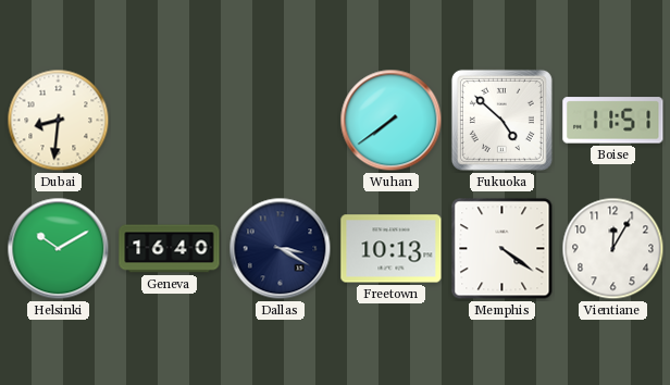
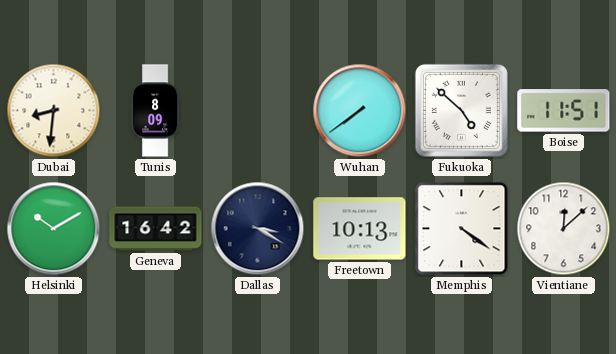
Tunis: none -> 8:09 (155, 111)
Geneva: 16:40 -> 16:42 (156, 229)
Vientiane: 12:05 -> 12:08 (564, 229)
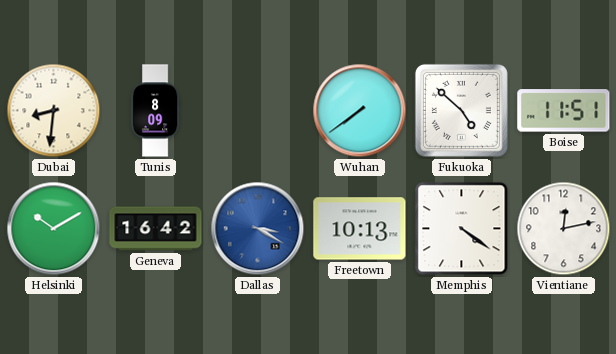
Dallas dial: navy -> blue (258, 229)
Vientiane: 12:08 -> 12:13 (564, 229)
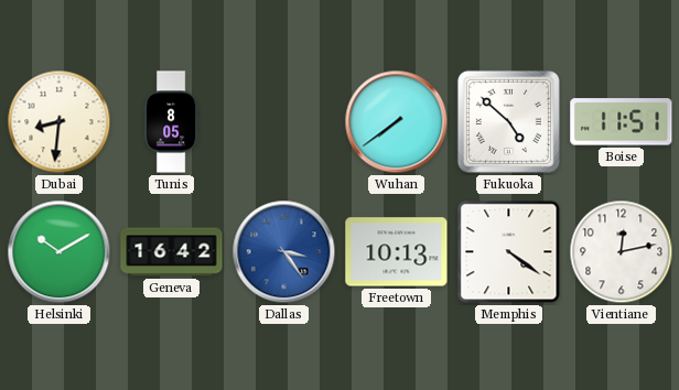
Tunis: 8:09 -> 8:05 (171, 122)
Dallas: 3:20 -> 3:24 (284, 252)
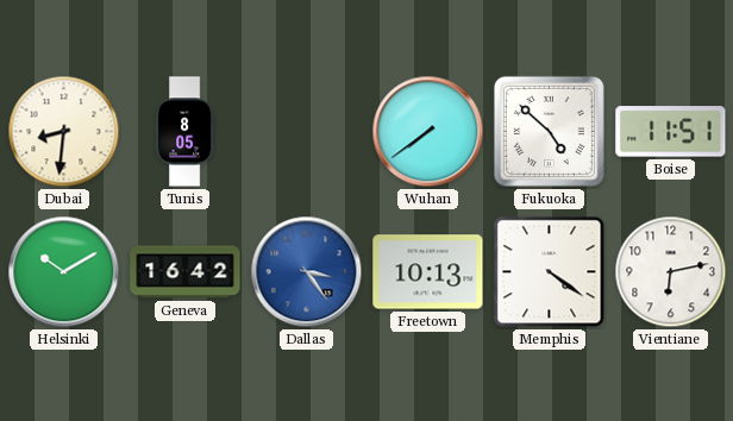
Vientiane: 12:13 -> 6:13 (671, 272)
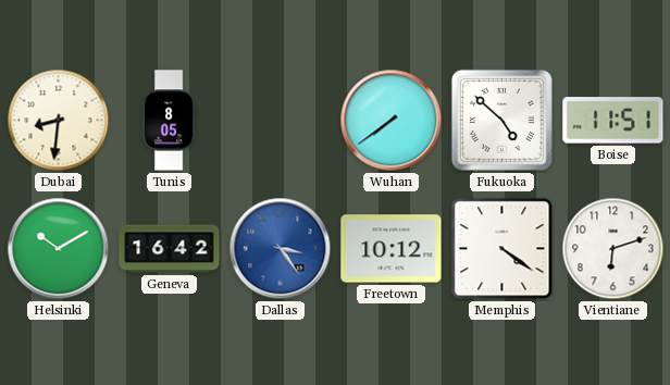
Freetown: 10:13 -> 10:12 (392, 249)
Vientiane: 6:13 -> 6:12 (613, 249)
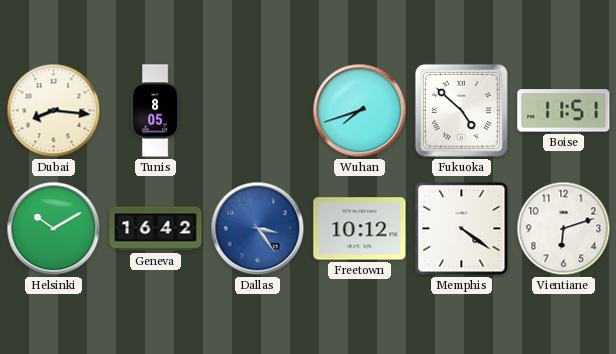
Dubai: 8:31 -> 8:16 (54, 111)
Wuhan: 7:39 -> 7:42 (360, 111)
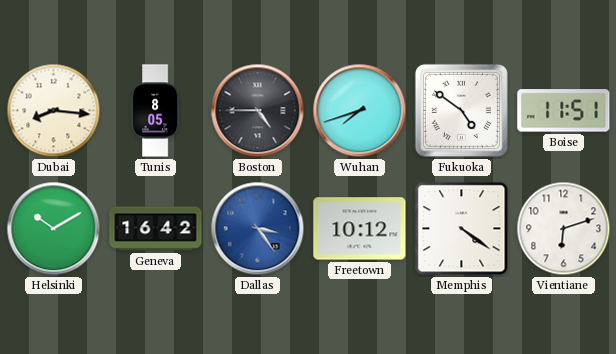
Boston: none -> 4:45 (258, 111)
Fukuoka: 4:52 -> 4:51 (461, 110)
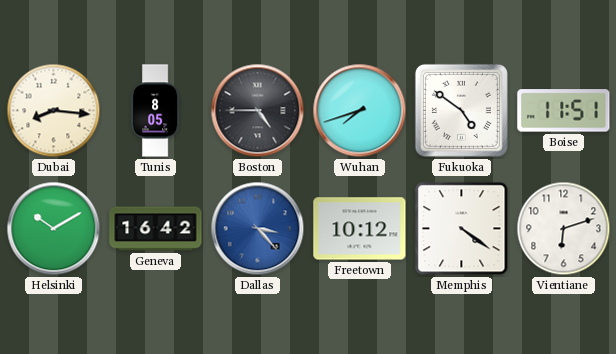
Dallas: 3:24 -> 3:23 (258, 229)
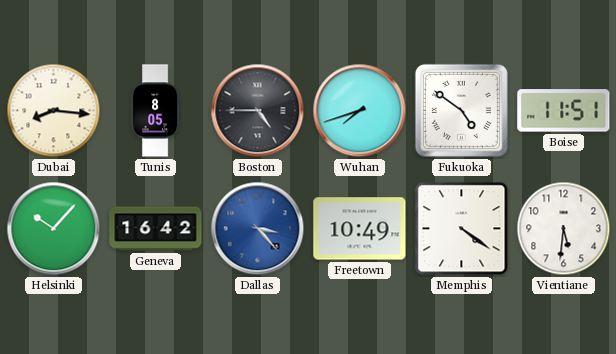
Helsinki: 10:10 -> 10:07 (54, 229)
Freetown: 10:12 -> 10:49 (360, 229)
Vientiane: 6:12 -> 5:31 (564, 229)
